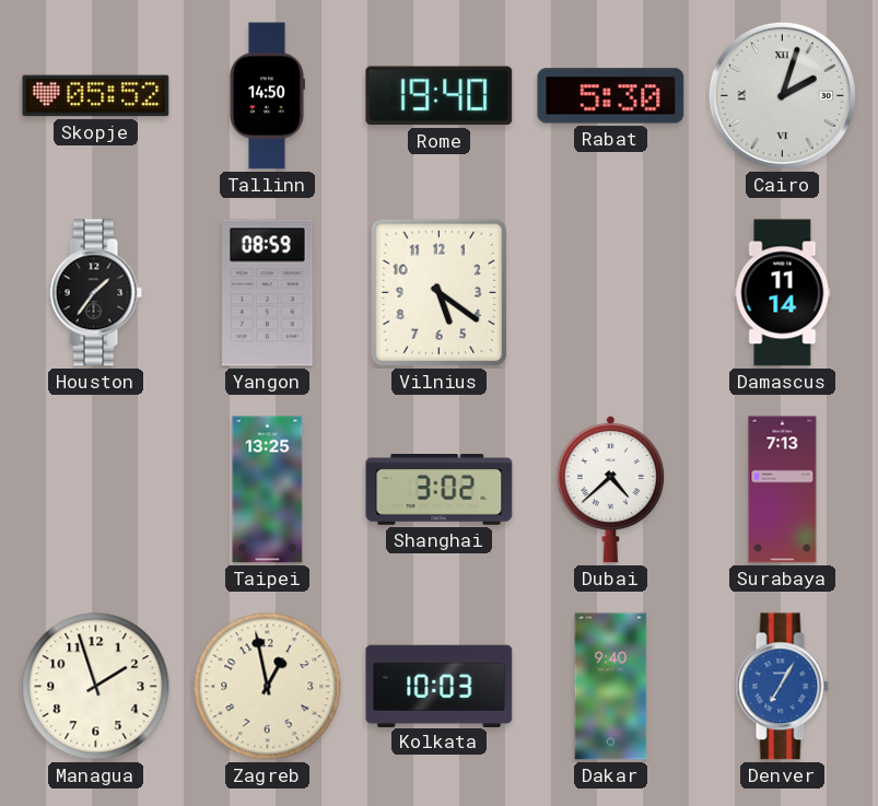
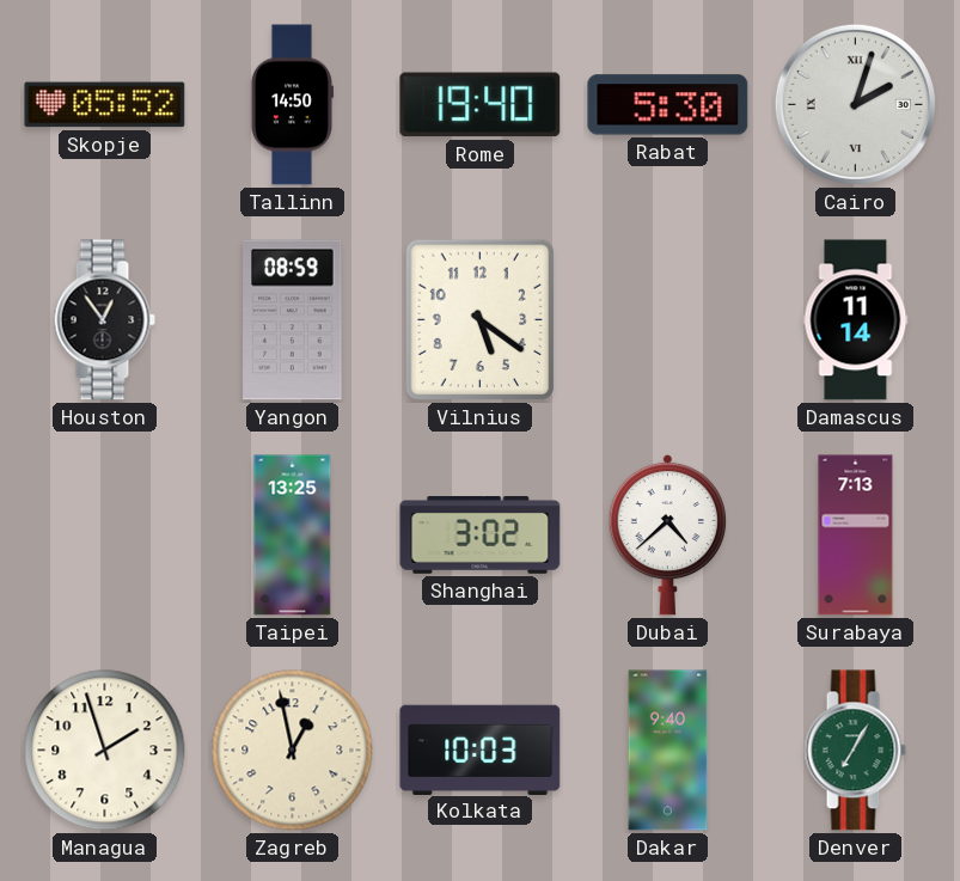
Houston: 1:36 -> 12:54 (104, 320)
Denver dial: blue -> green (855, 751)
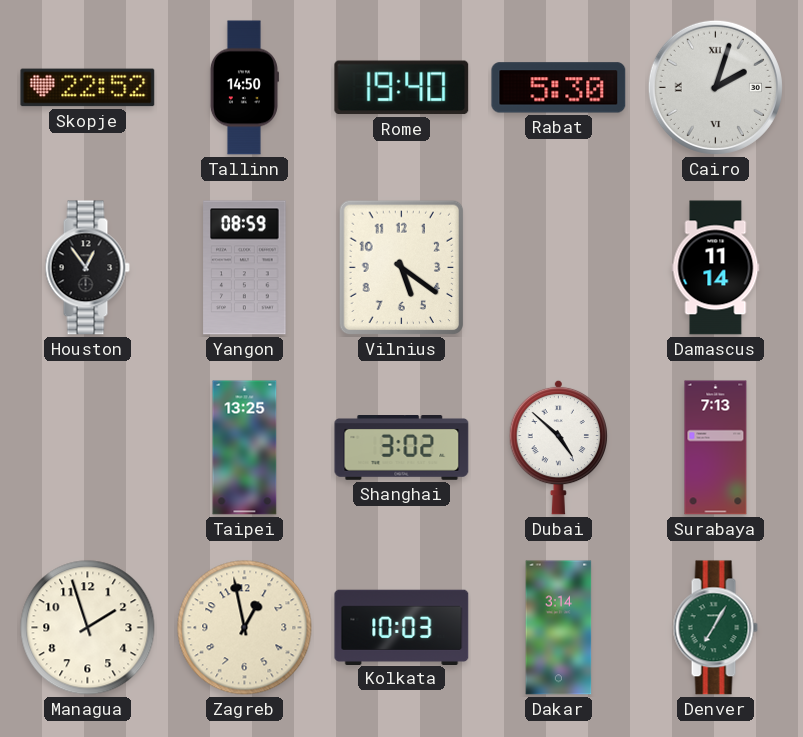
Skopje: 05:52 -> 22:52 (88, 88)
Dubai: 4:38 -> 4:52 (558, 447)
Dakar: 9:40 -> 3:14 (559, 628)
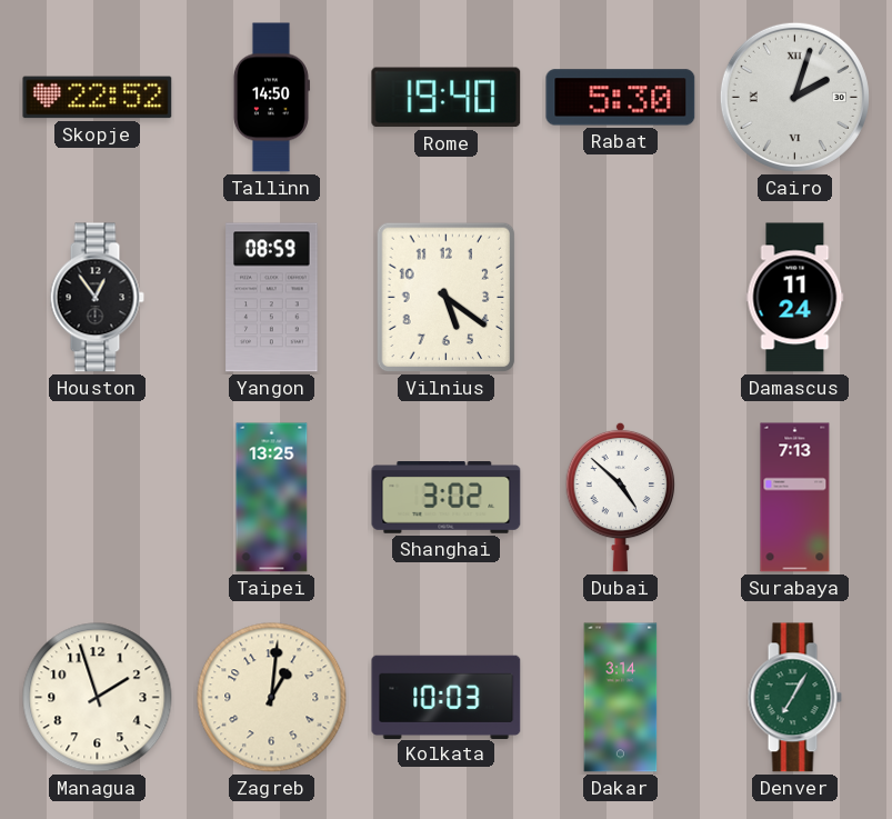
Damascus: 11:14 -> 11:24 (795, 298)
Zagreb: 12:58 -> 1:01 (272, 698)
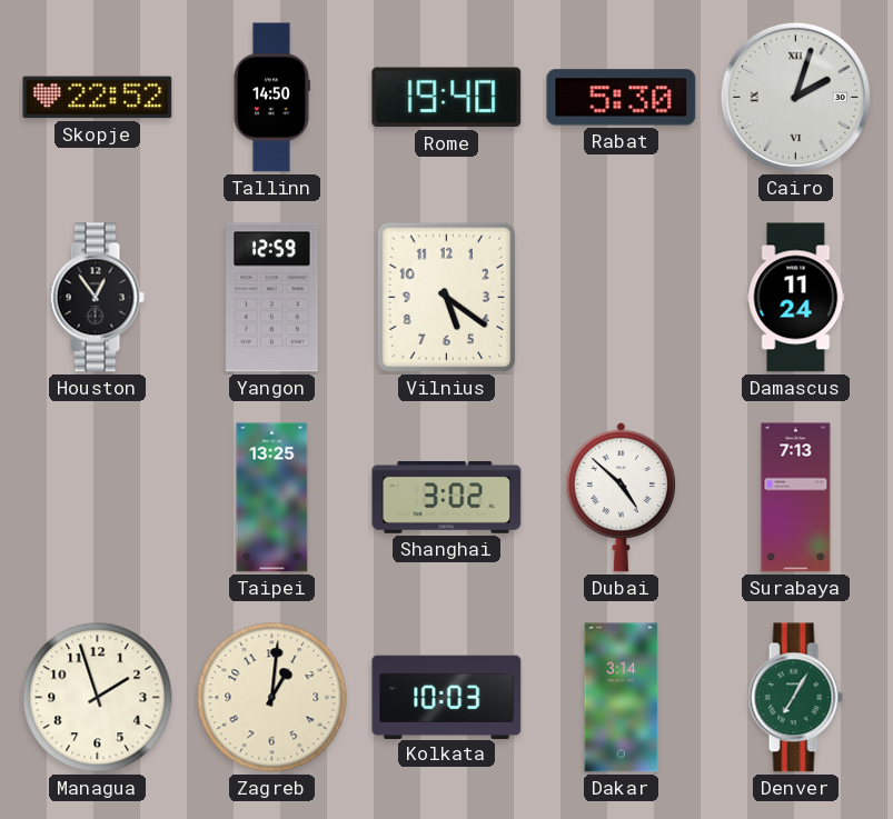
Yangon: 08:59 -> 12:59 (272, 298)
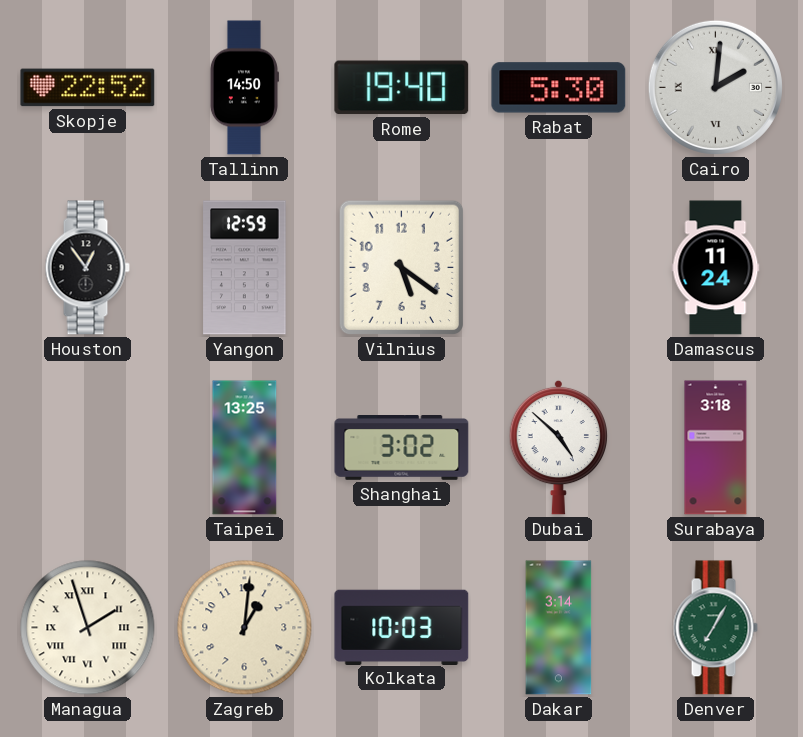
Cairo: 2:03 -> 2:01 (715, 87)
Surabaya: 7:13 -> 3:18 (716, 448)
Managua numerals: Arabic -> Roman (88, 628)
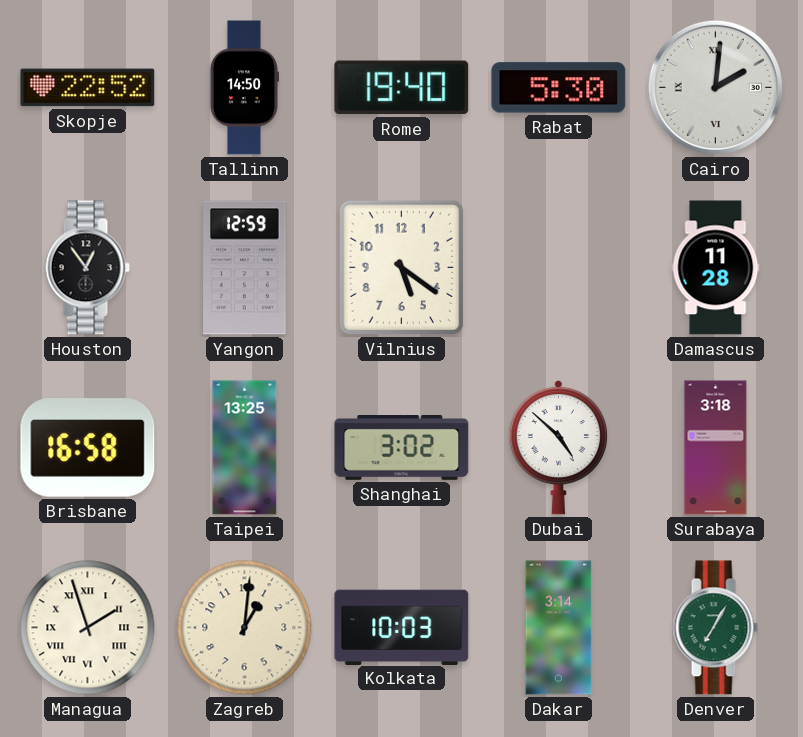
Damascus: 11:24 -> 11:28 (716, 268)
Brisbane: none -> 16:58 (88, 448)
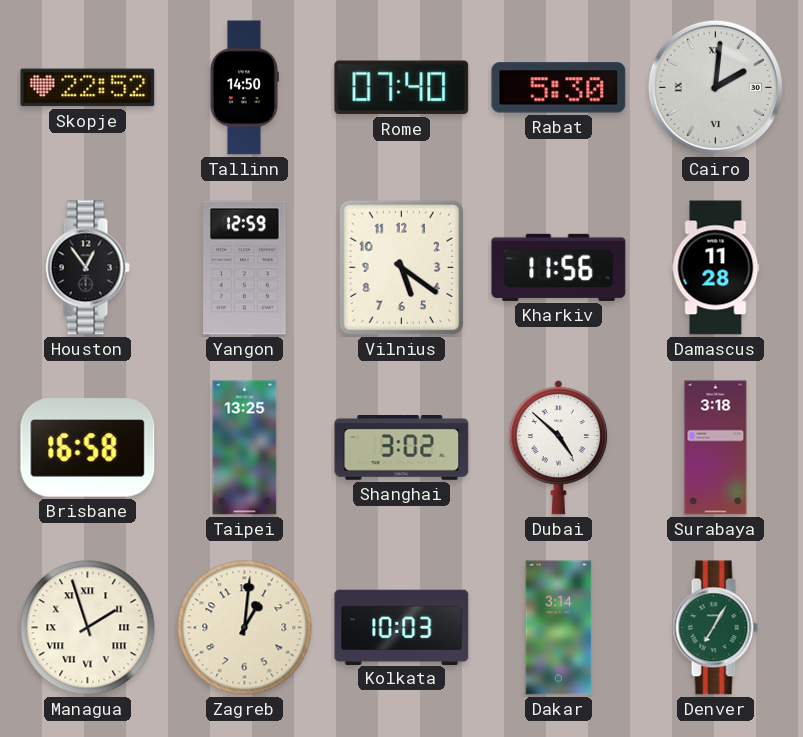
Rome: 19:40 -> 07:40 (402, 88)
Kharkiv: none -> 11:56 (559, 267)
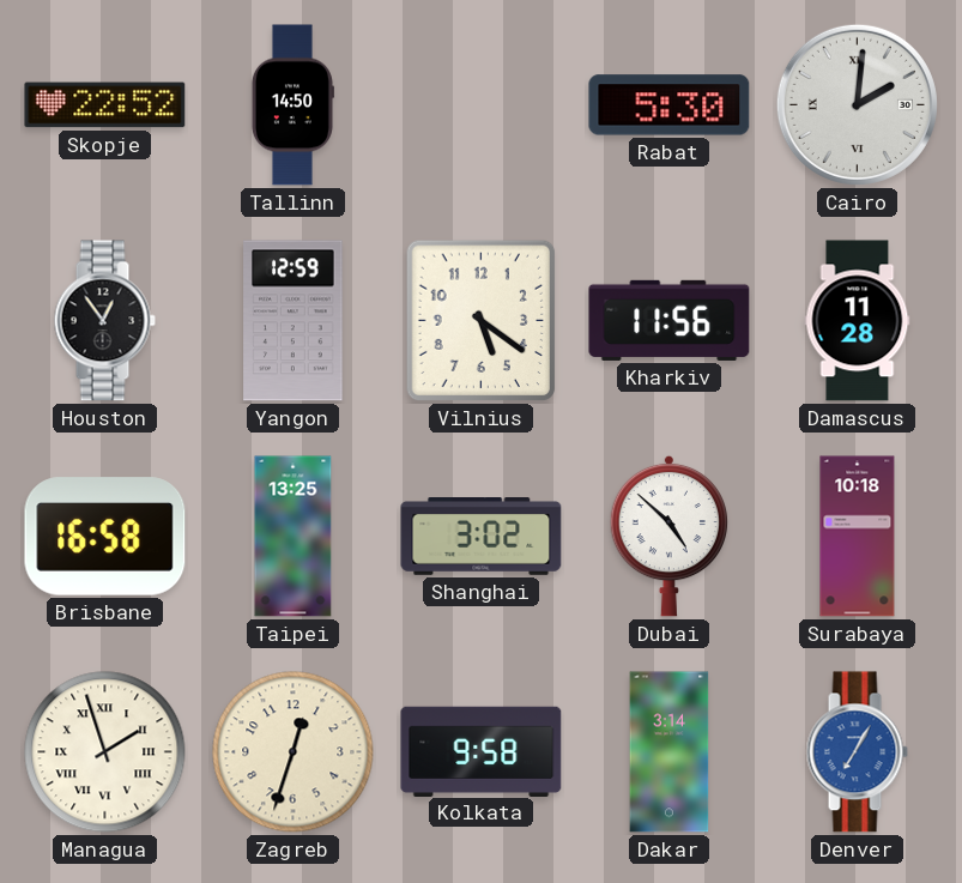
Rome: 07:40 -> none (402, 88)
Surabaya: 3:18 -> 10:18 (858, 537)
Zagreb: 1:01 -> 12:33 (294, 752)
Kolkata: 10:03 -> 9:58 (482, 751)
Denver dial: green -> blue (857, 752)
